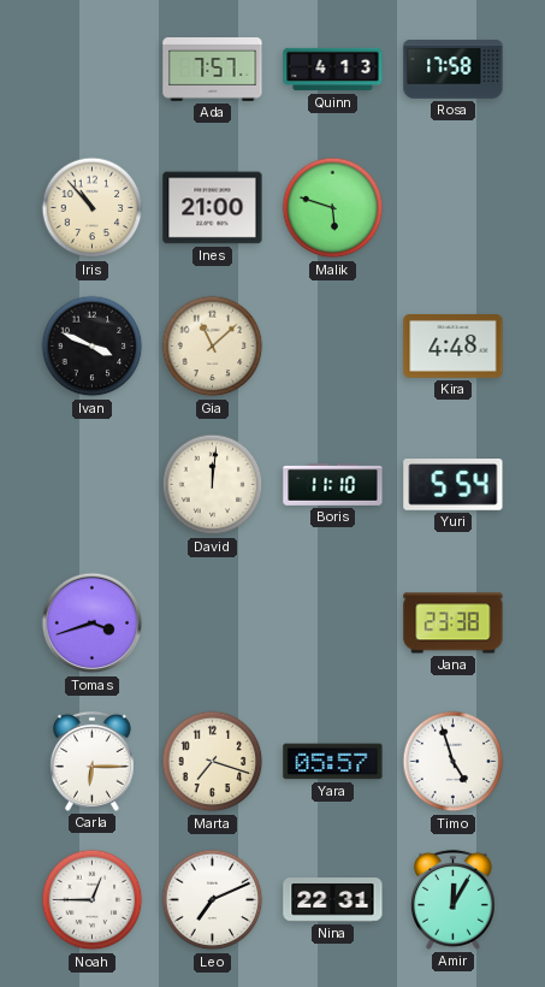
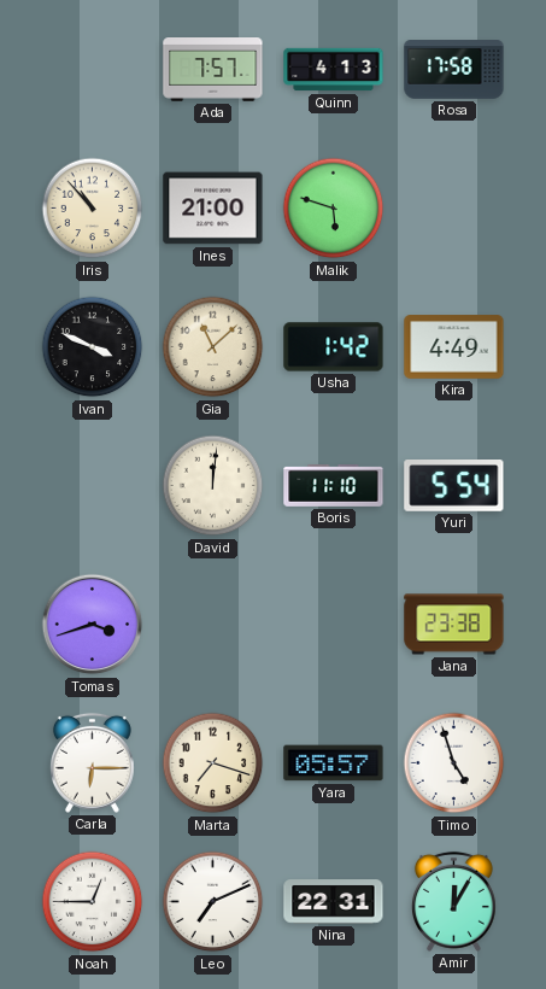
Usha: none -> 1:42 (334, 347)
Kira: 4:48 -> 4:49 (454, 347)
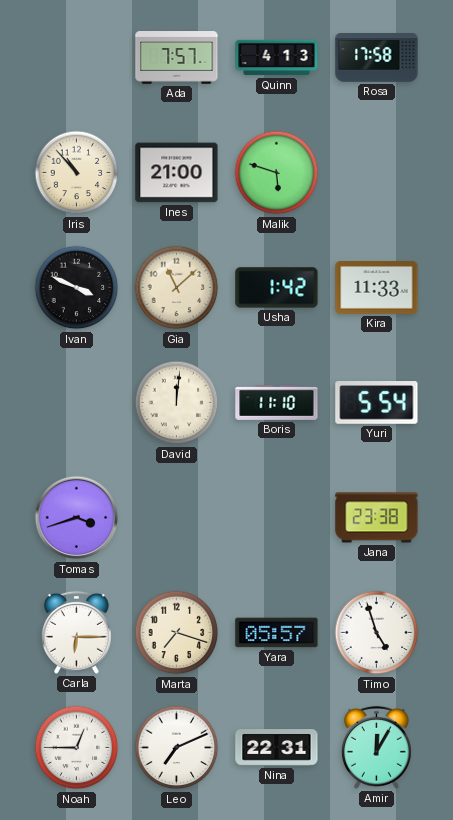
Kira: 4:49 -> 11:33 (377, 288)
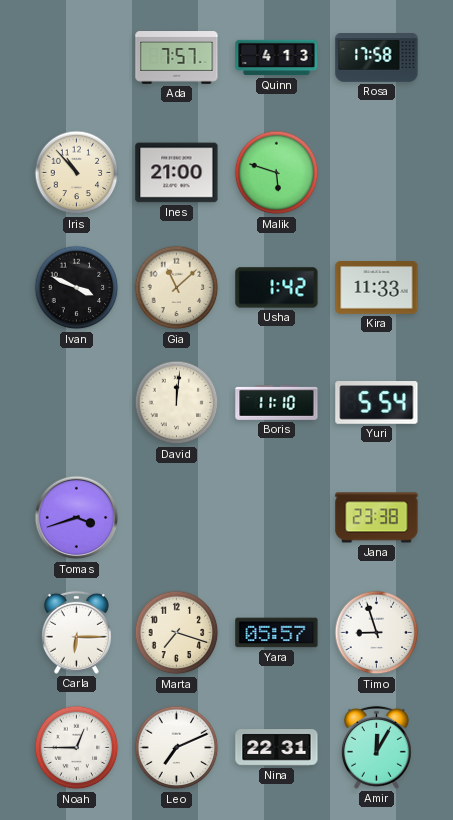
Timo: 4:57 -> 8:57 (377, 633)
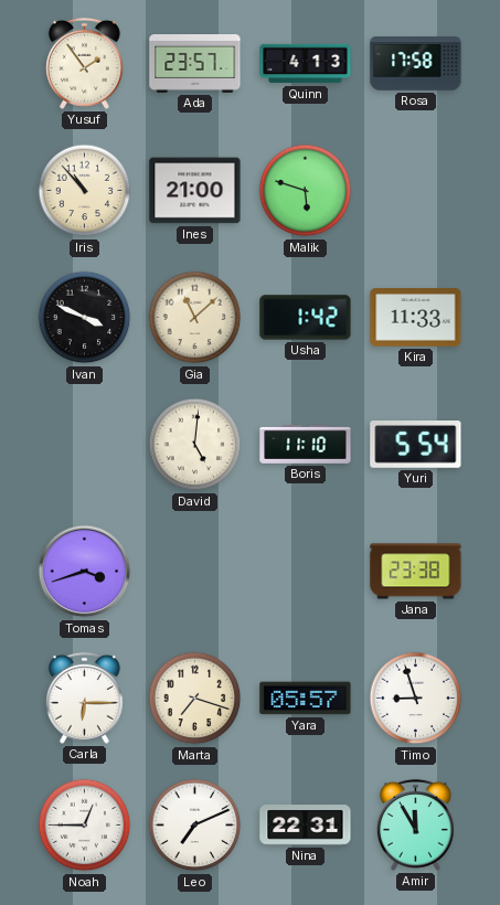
Yusuf: none -> 1:54 (84, 63)
Ada: 7:57 -> 23:57 (195, 64)
David: 12:01 -> 5:01 (195, 445)
Amir: 12:05 -> 11:55 (415, 824)
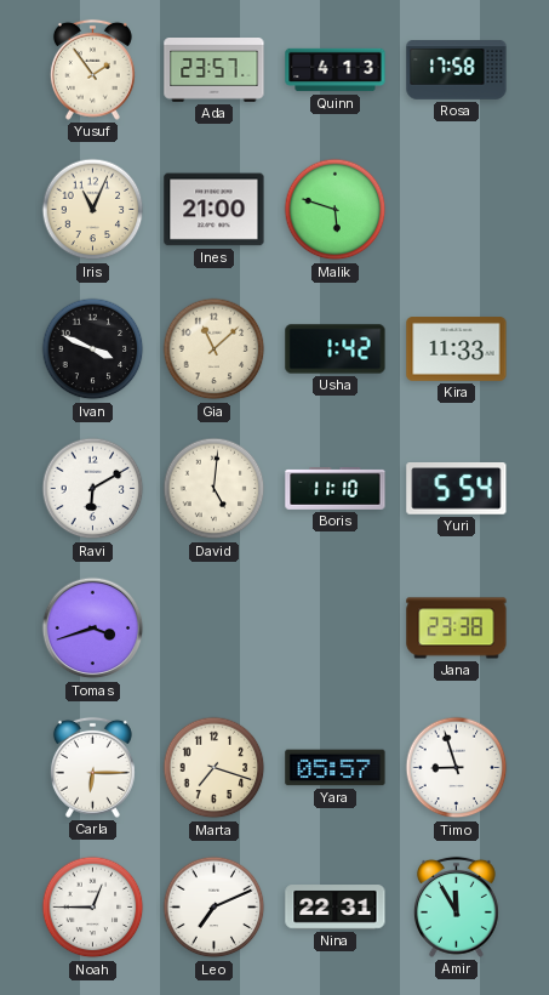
Iris: 10:53 -> 11:04 (93, 210)
Ravi: none -> 6:10 (93, 489)
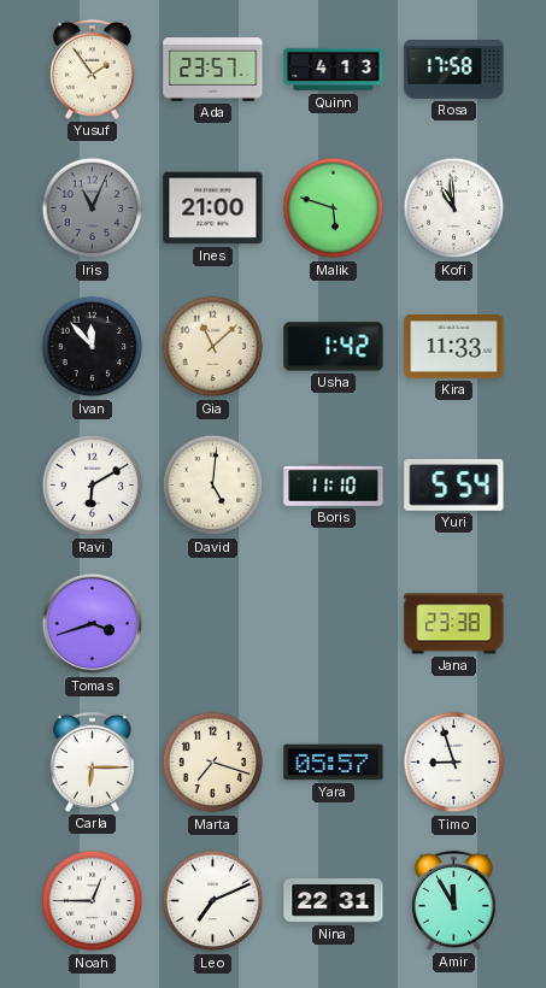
Iris dial: cream -> grey (93, 208)
Kofi: none -> 10:59 (454, 208)
Ivan: 3:49 -> 11:53 (93, 347)
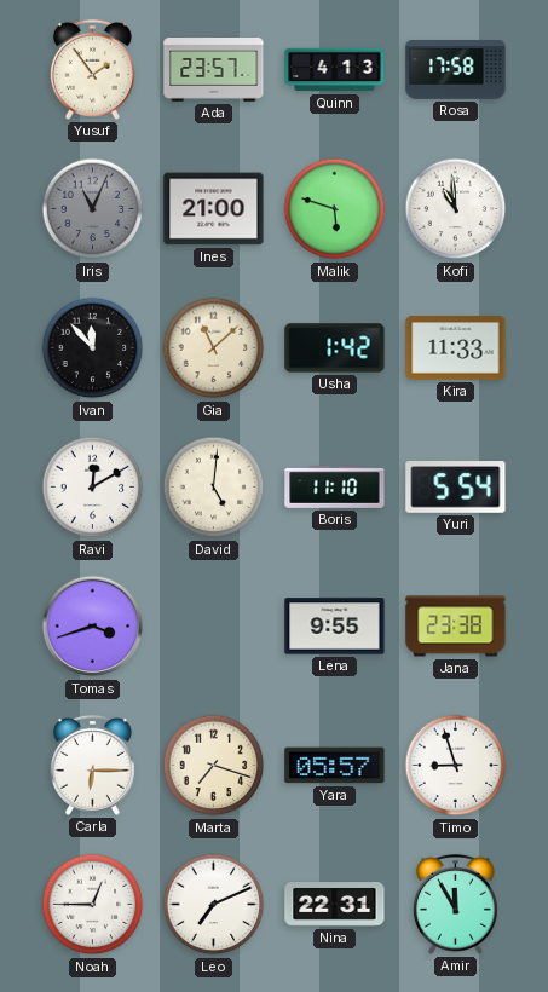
Ravi: 6:10 -> 12:10 (93, 488)
Lena: none -> 9:55 (335, 627)
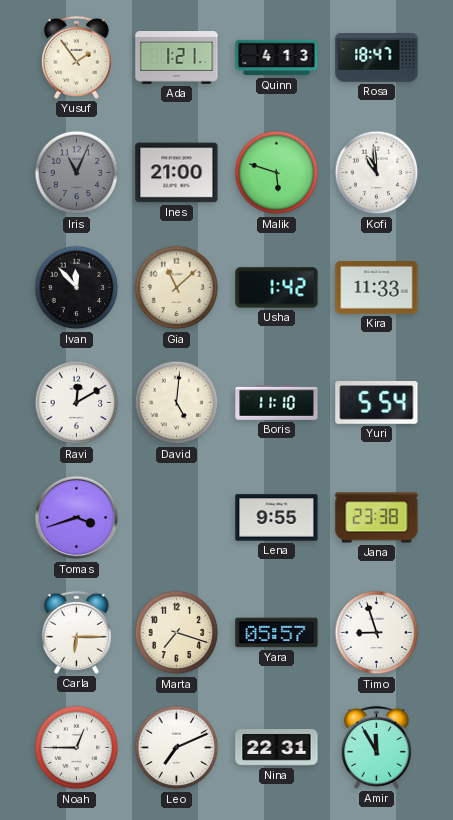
Ada: 23:57 -> 1:21 (177, 58)
Rosa: 17:58 -> 18:47 (377, 58)
